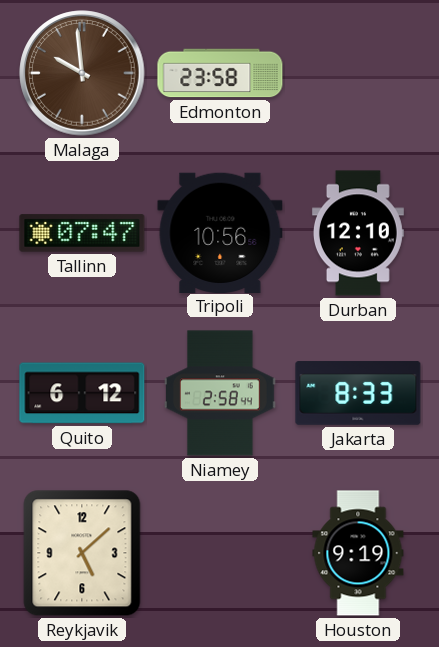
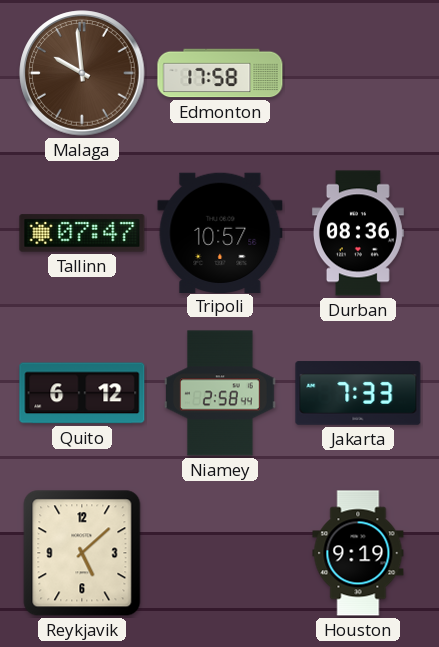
Edmonton: 23:58 -> 17:58 (220, 73)
Tripoli: 10:56 -> 10:57 (220, 232)
Durban: 12:10 -> 08:36 (358, 233)
Jakarta: 8:33 -> 7:33 (358, 393)
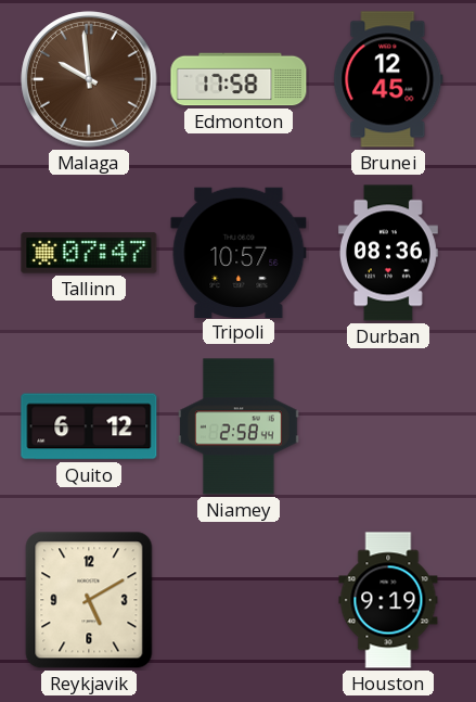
Brunei: none -> 12:45 (388, 79)
Jakarta: 7:33 -> none (358, 393)
Reykjavik: 5:08 -> 5:10 (89, 600)
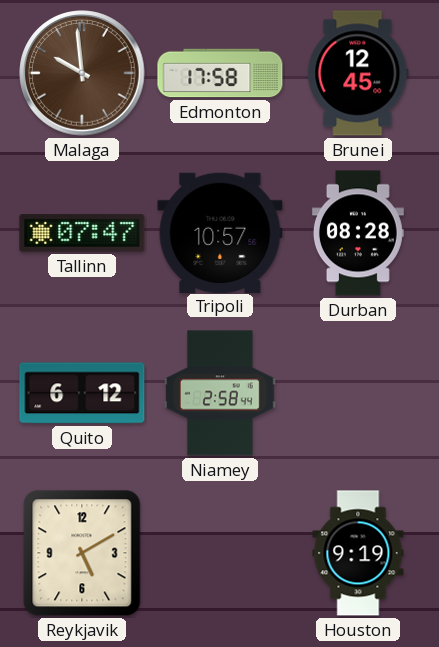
Durban: 08:36 -> 08:28 (358, 233)
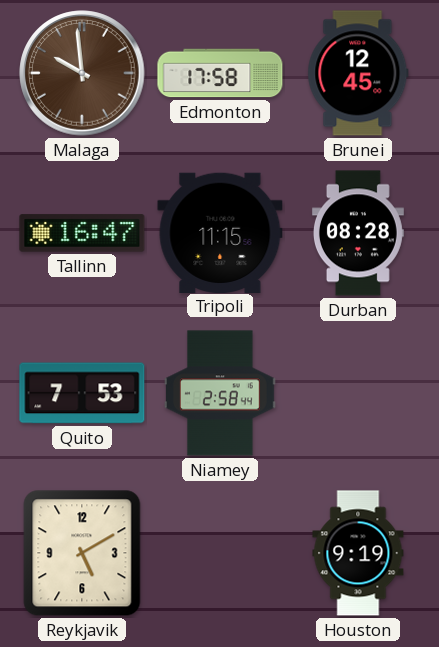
Tallinn: 07:47 -> 16:47 (82, 233)
Tripoli: 10:57 -> 11:15 (220, 232)
Quito: 6:12 -> 7:53 (82, 393)
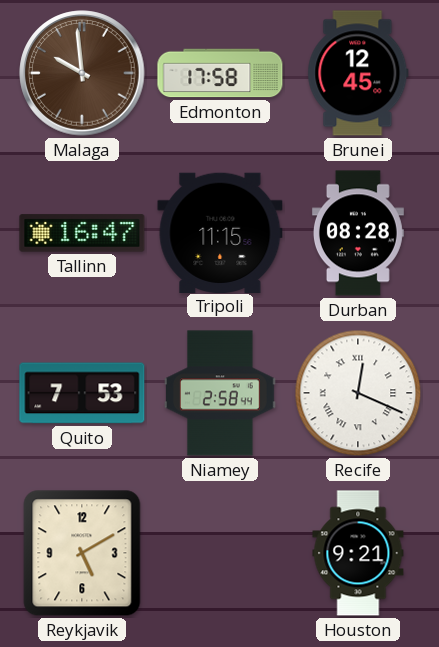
Recife: none -> 12:19 (358, 393)
Houston: 9:19 -> 9:21 (358, 553)
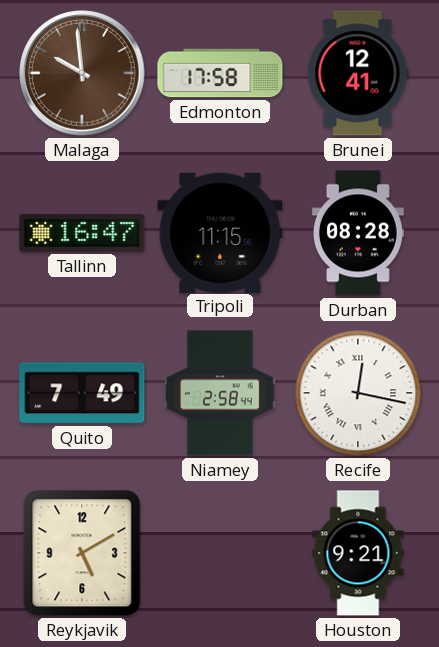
Brunei: 12:45 -> 12:41 (358, 73)
Quito: 7:53 -> 7:49 (82, 393)
Recife: 12:19 -> 12:17 (358, 393)
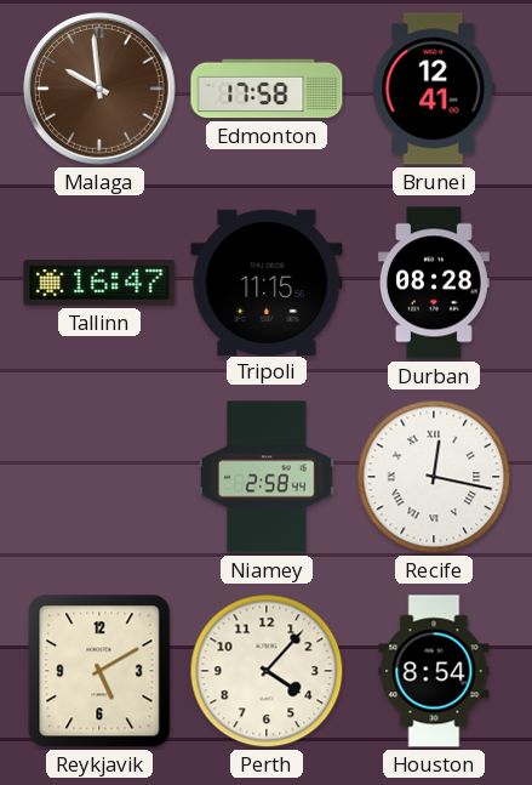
Quito: 7:49 -> none (82, 393)
Perth: none -> 4:07 (267, 671)
Houston: 9:21 -> 8:54 (434, 671)
